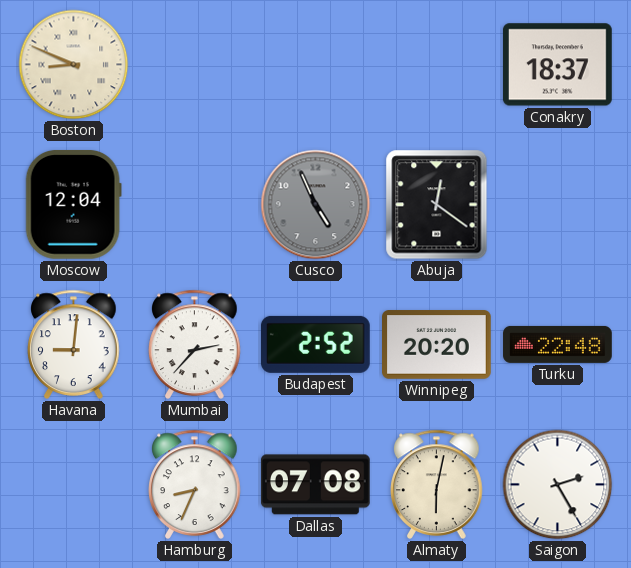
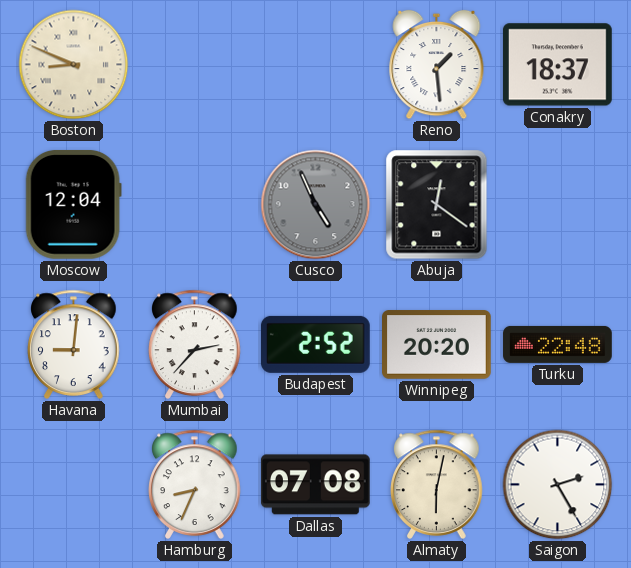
Reno: none -> 1:29 (437, 65)
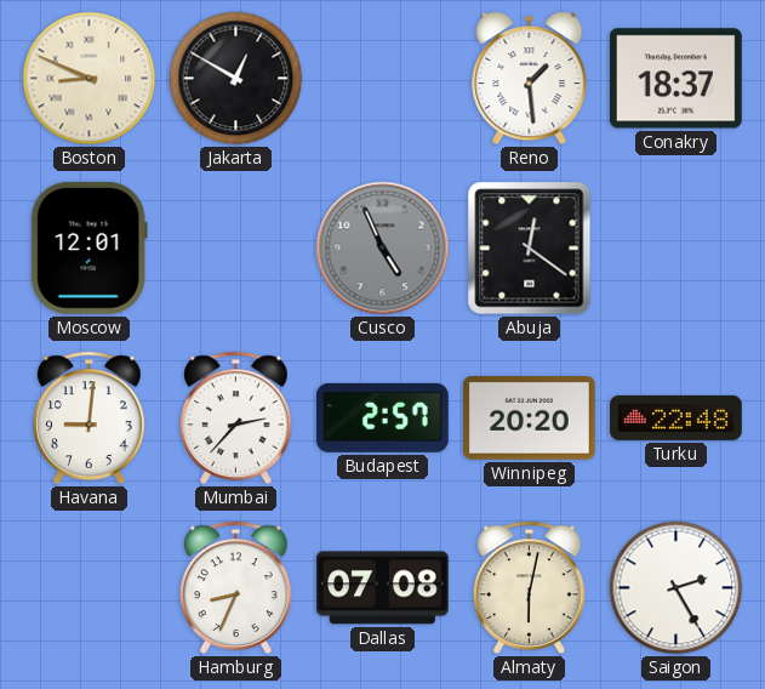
Jakarta: none -> 12:50 (236, 79)
Moscow: 12:04 -> 12:01 (89, 247)
Budapest: 2:52 -> 2:57 (382, 417)
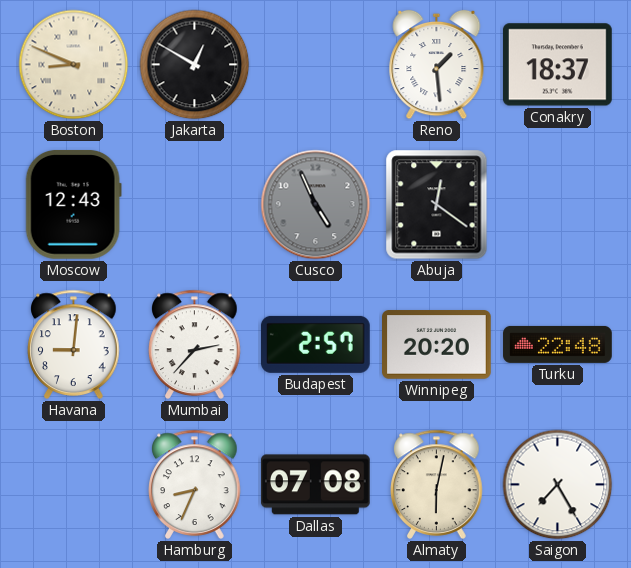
Moscow: 12:01 -> 12:43 (73, 204)
Saigon: 2:25 -> 7:25 (558, 485)
